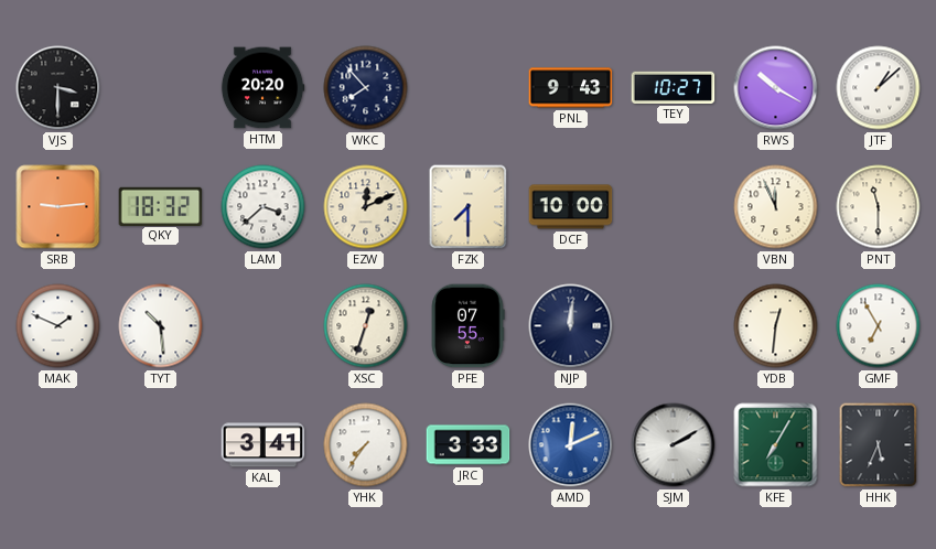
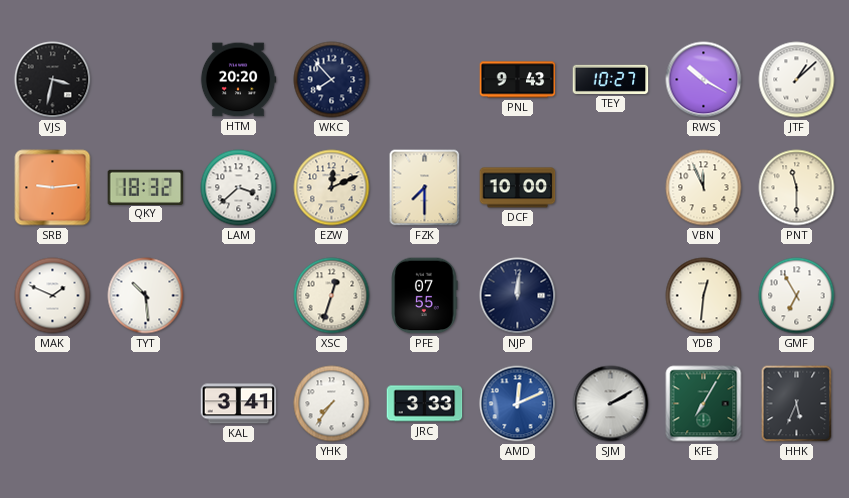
VJS: 3:30 -> 3:32 (53, 80)
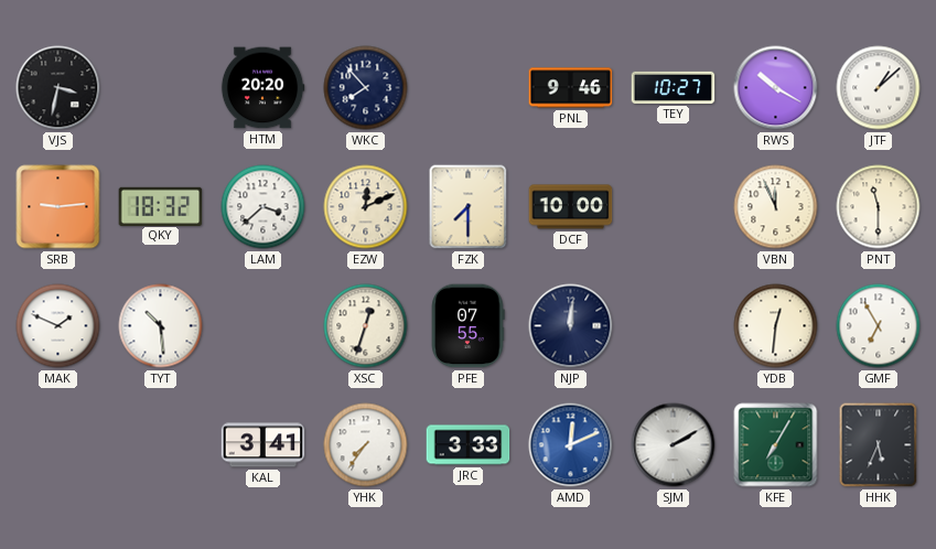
PNL: 9:43 -> 9:46 (571, 88)
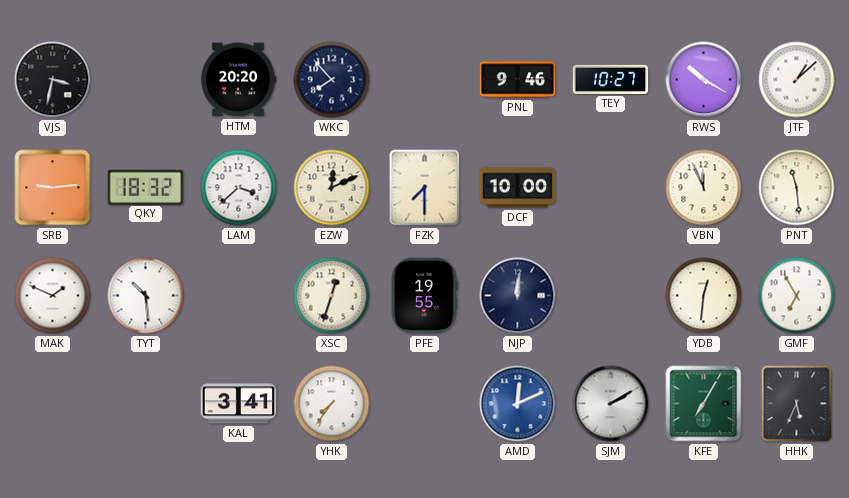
PNT: 11:30 -> 11:29 (797, 188)
PFE: 07:55 -> 19:55 (425, 296)
JRC: 3:33 -> none (469, 445)
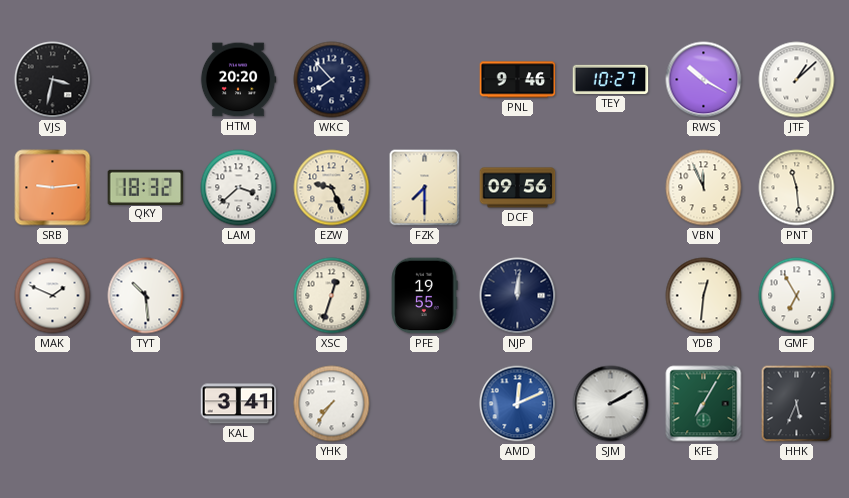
EZW: 12:11 -> 9:26 (332, 188)
DCF: 10:00 -> 09:56 (518, 188)
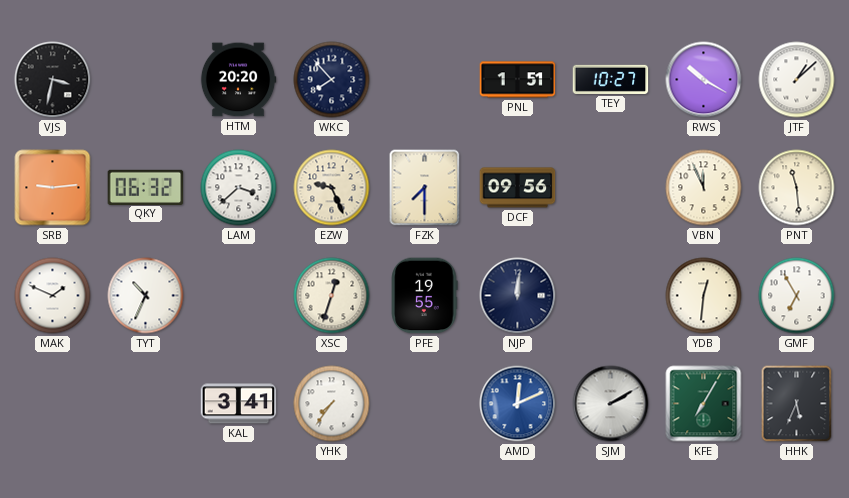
PNL: 9:46 -> 1:51 (518, 80)
QKY: 18:32 -> 06:32 (146, 187)
TYT: 10:29 -> 10:34 (146, 296)
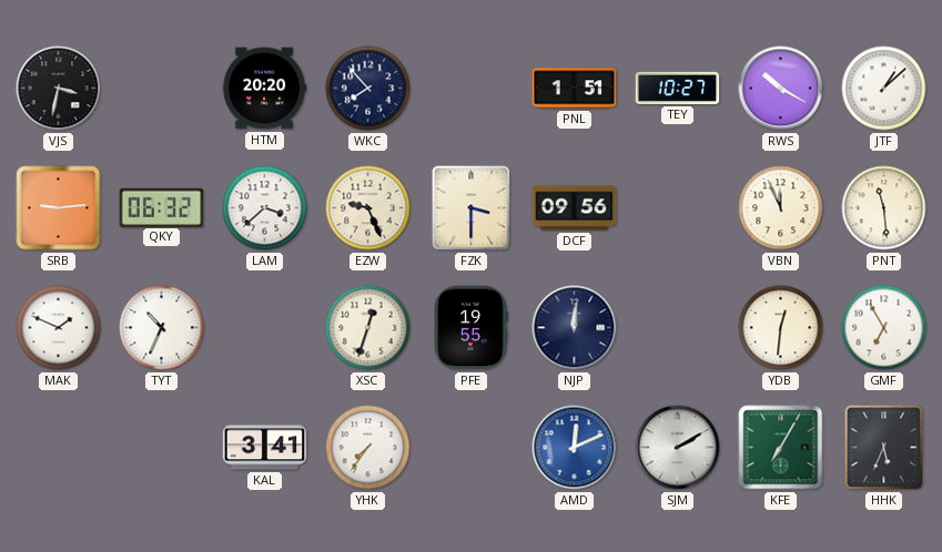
FZK: 7:30 -> 3:30 (472, 208)
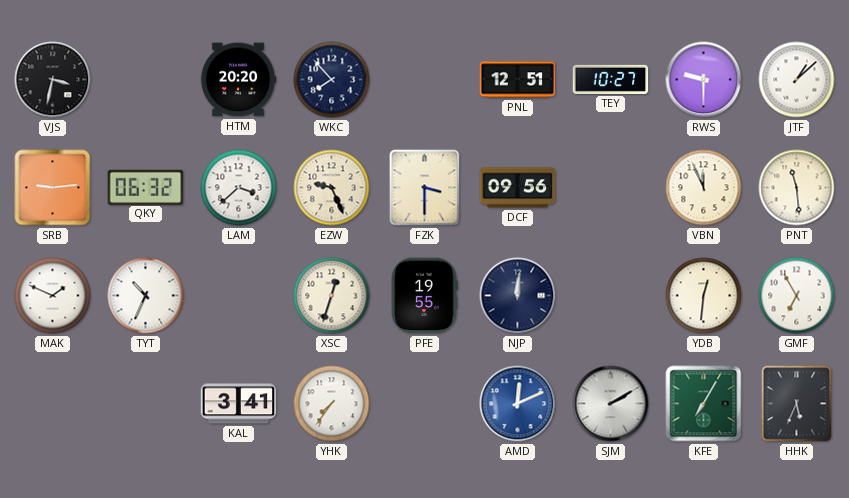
PNL: 1:51 -> 12:51 (518, 80)
RWS: 10:20 -> 9:30 (704, 80)
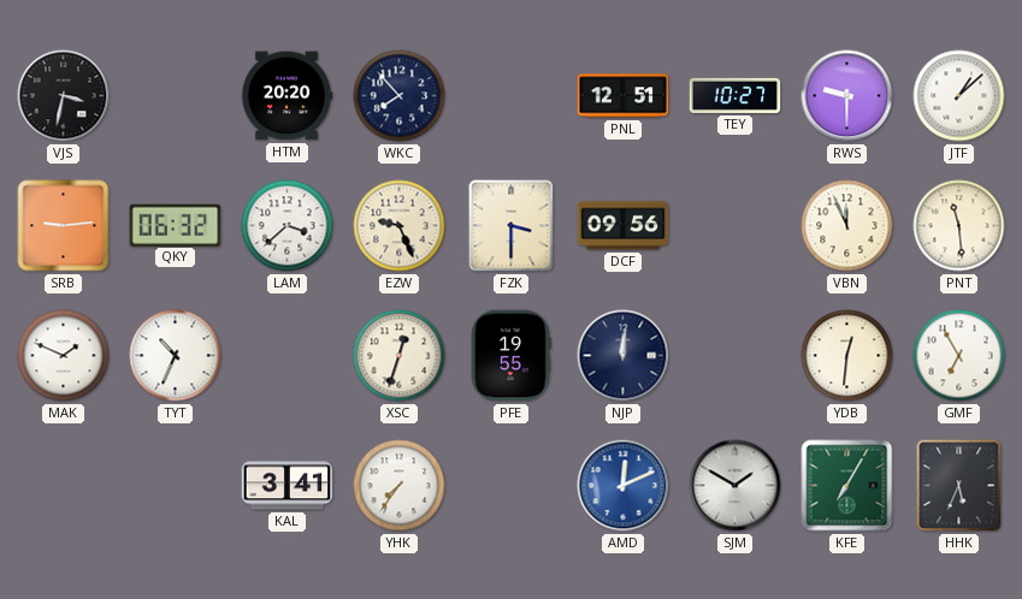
SJM: 2:10 -> 1:50 (736, 486)
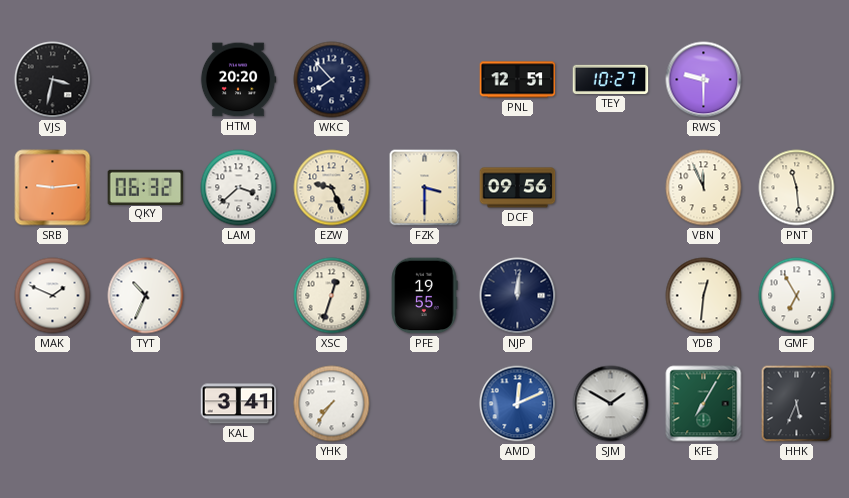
JTF: 1:08 -> none (959, 96)
